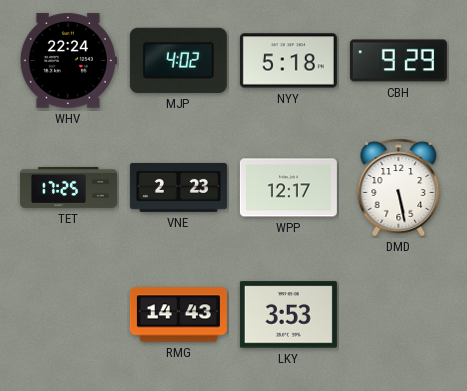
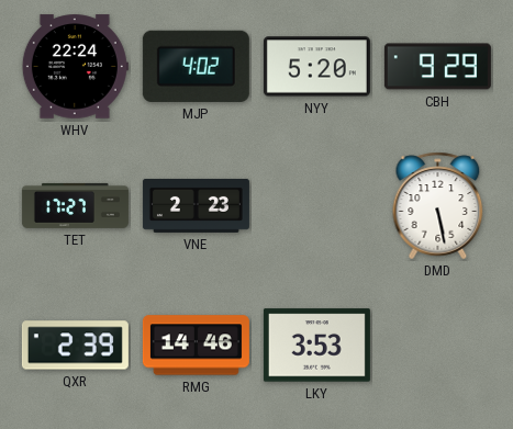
NYY: 5:18 -> 5:20 (316, 67)
TET: 17:25 -> 17:27 (75, 205)
WPP: 12:17 -> none (288, 188)
QXR: none -> 2:39 (75, 346)
RMG: 14:43 -> 14:46 (196, 346)
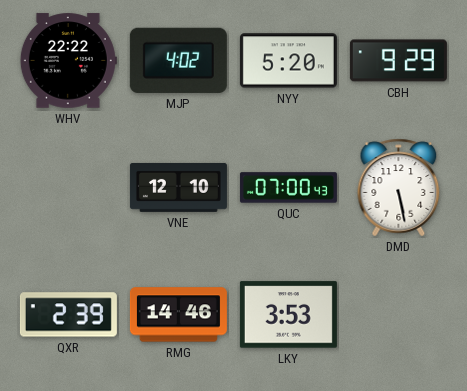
WHV: 22:24 -> 22:22 (68, 61)
TET: 17:27 -> none (75, 205)
VNE: 2:23 -> 12:10 (178, 187)
QUC: none -> 07:00 (288, 188)
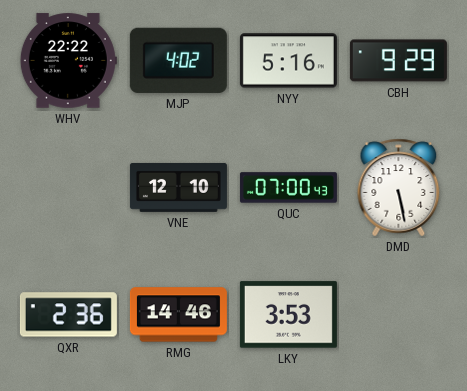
NYY: 5:20 -> 5:16 (288, 61)
QXR: 2:39 -> 2:36 (68, 315)
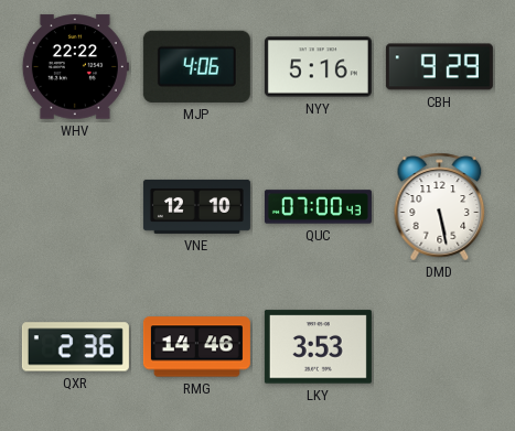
MJP: 4:02 -> 4:06 (196, 66)
